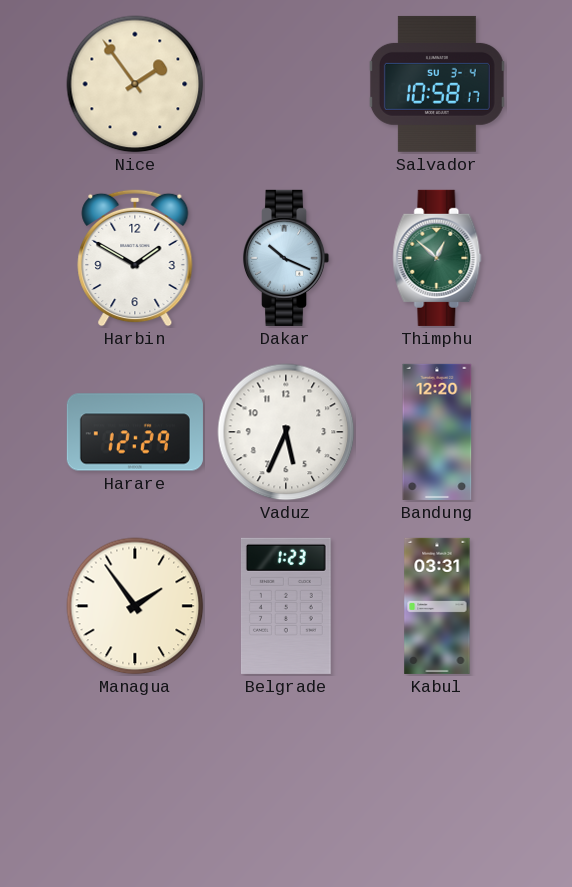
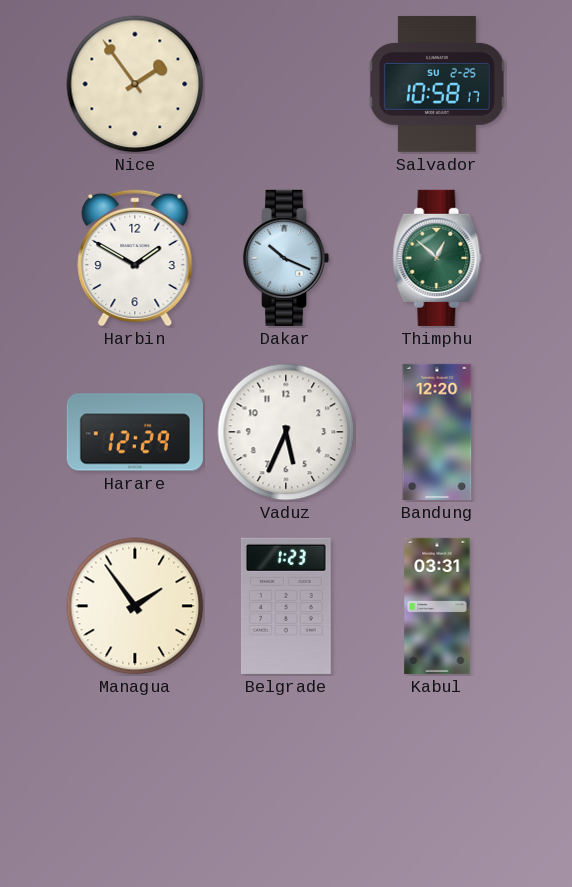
Salvador date: SU 3-4 -> SU 2-25 (437, 84)
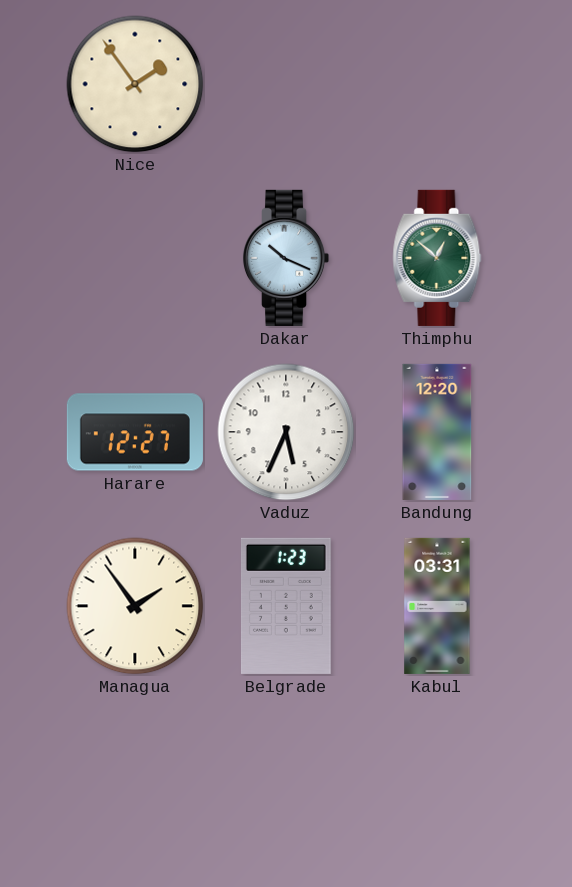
Salvador: 10:58 -> none (437, 84)
Harbin: 1:50 -> none (135, 258)
Harare: 12:29 -> 12:27 (135, 432)
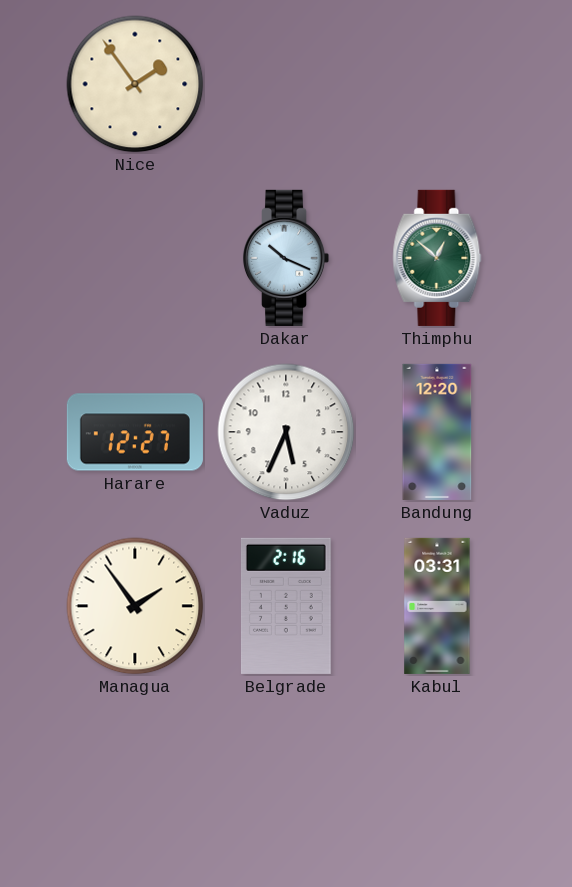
Belgrade: 1:23 -> 2:16 (286, 606)
